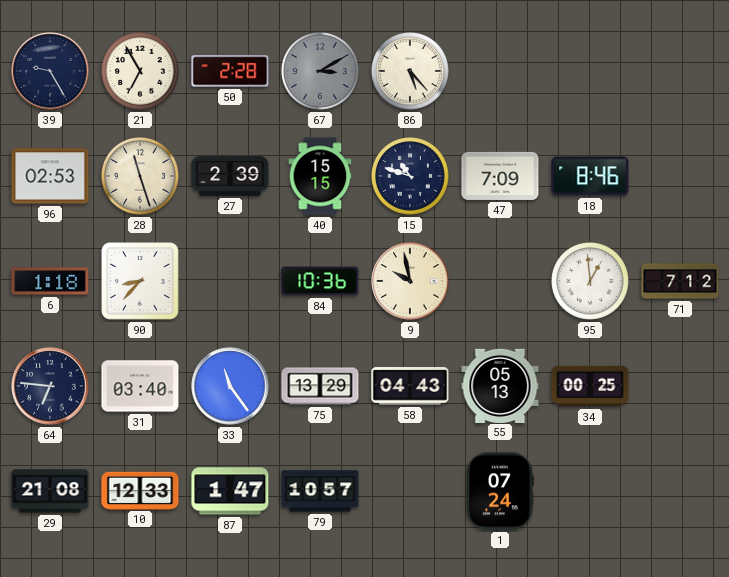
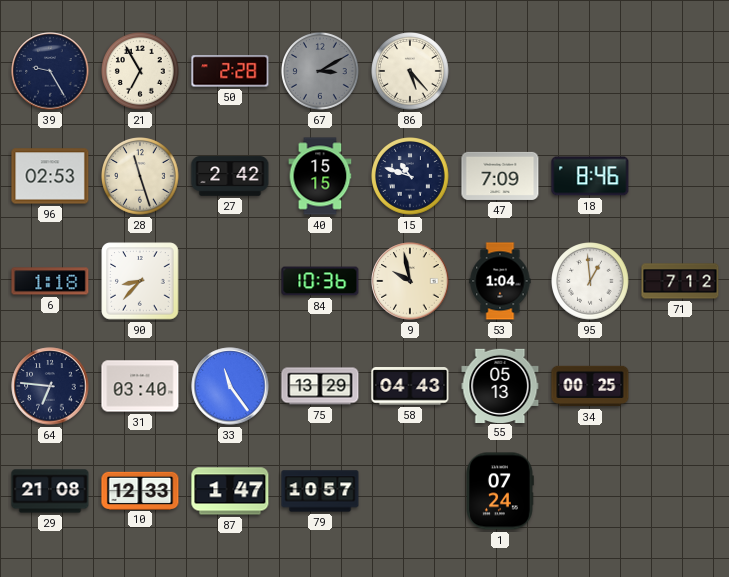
27: 2:39 -> 2:42 (230, 176)
53: none -> 1:04 (500, 281)
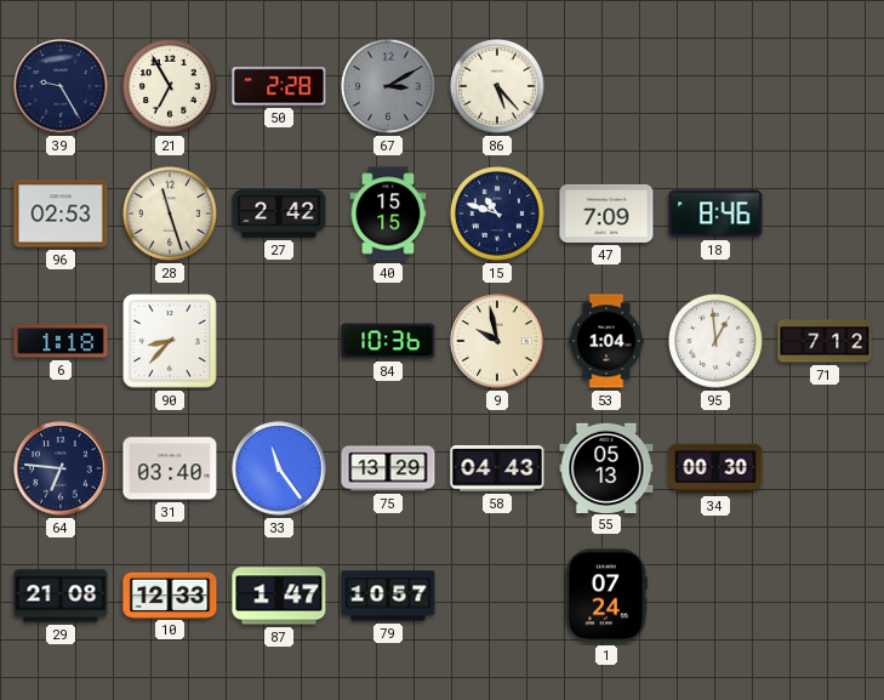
34: 00:25 -> 00:30 (715, 468)
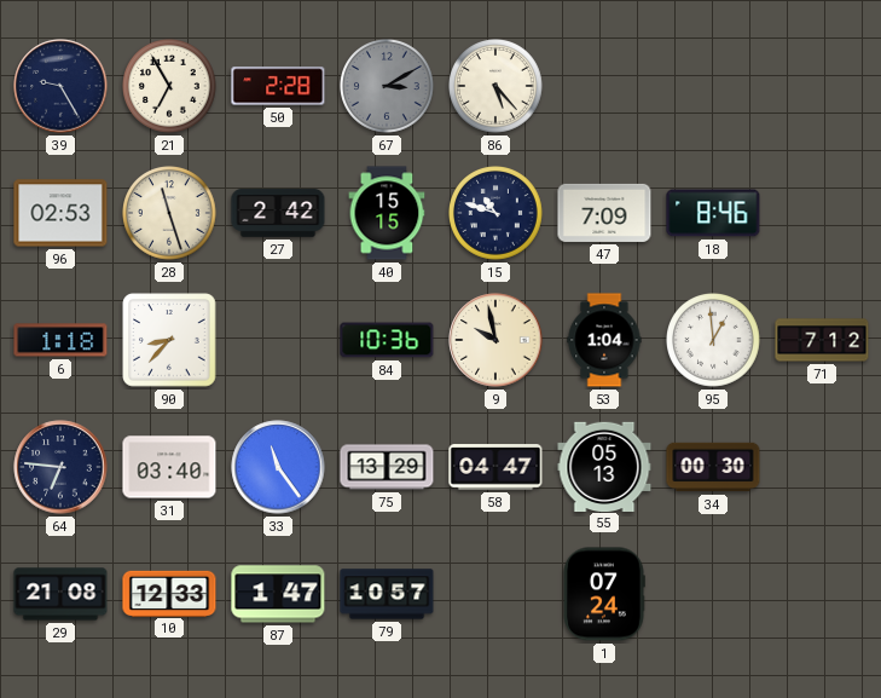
58: 04:43 -> 04:47 (495, 467)
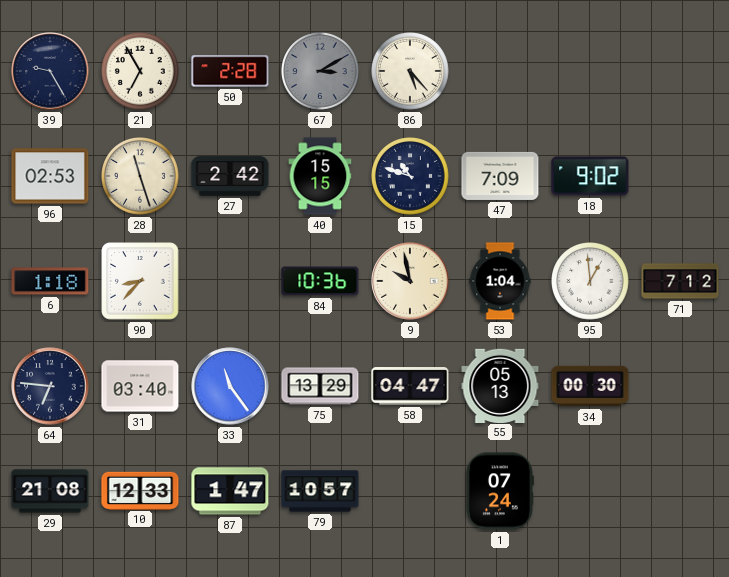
18: 8:46 -> 9:02 (590, 176)
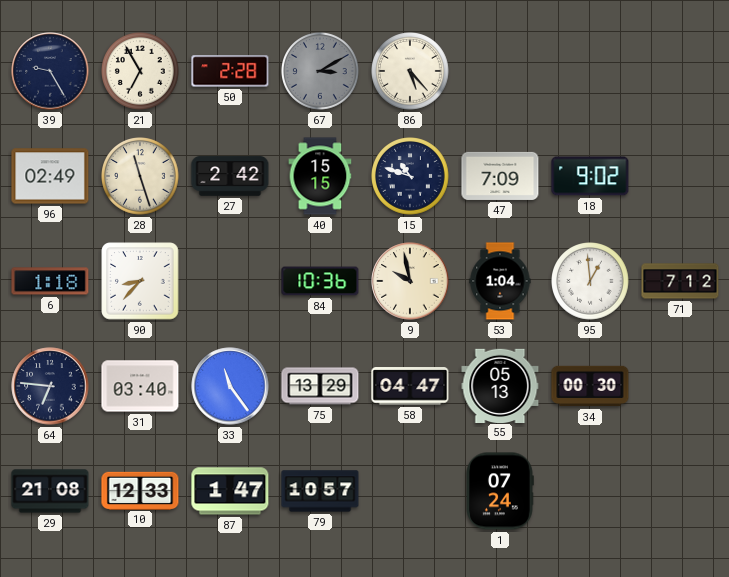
96: 02:53 -> 02:49 (50, 176)
